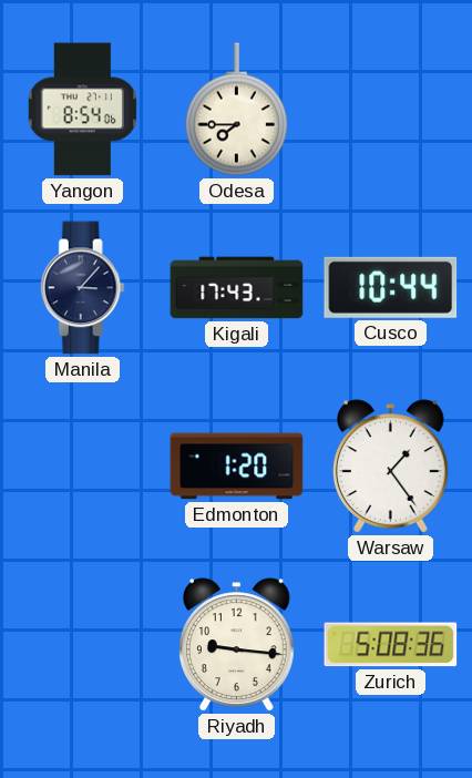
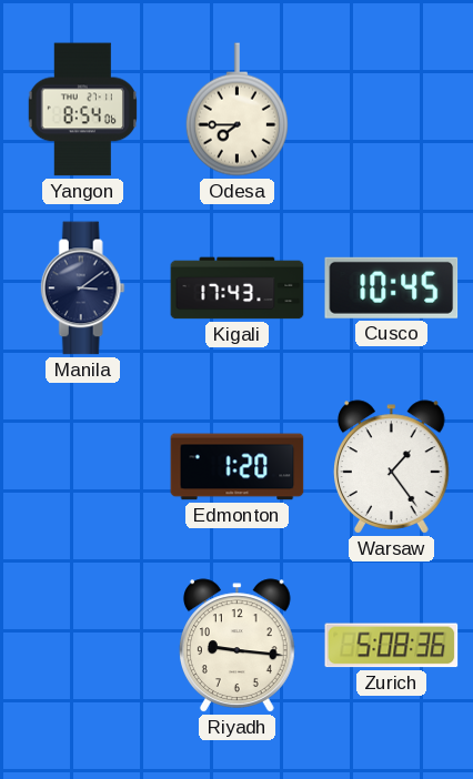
Manila: 3:07 -> 3:09 (82, 289)
Cusco: 10:44 -> 10:45 (392, 287)
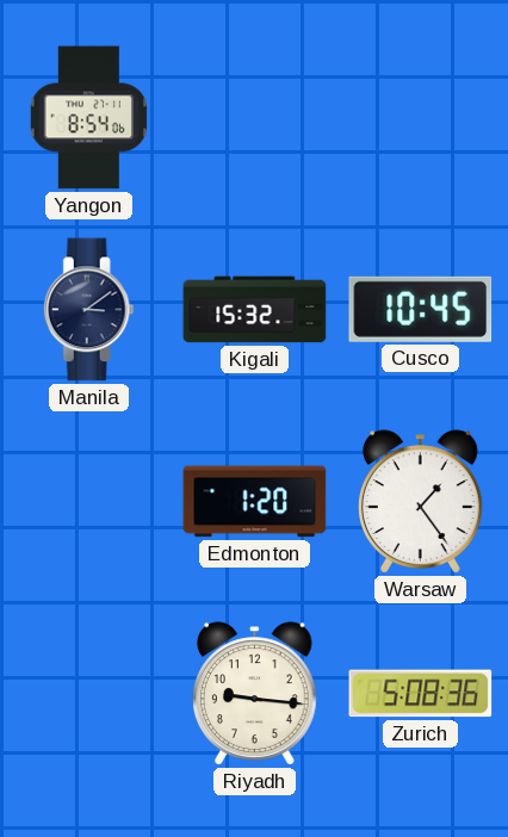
Odesa: 7:45 -> none (236, 110)
Kigali: 17:43 -> 15:32 (255, 310)
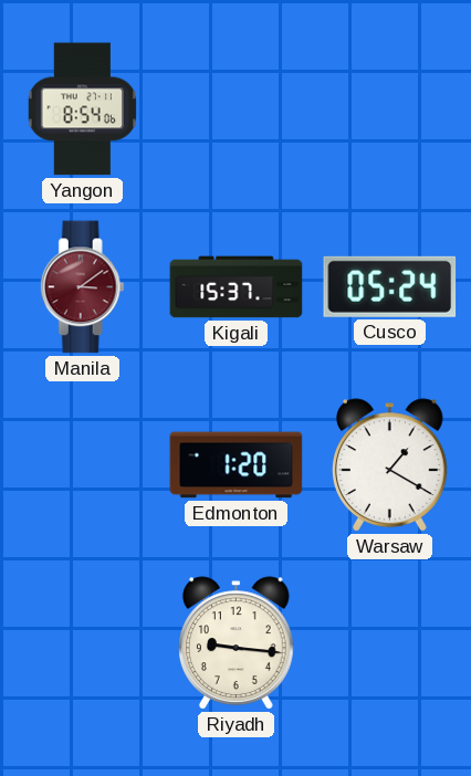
Manila dial: navy -> burgundy (82, 287)
Kigali: 15:32 -> 15:37 (237, 287)
Cusco: 10:45 -> 05:24 (390, 286)
Warsaw: 1:24 -> 1:20 (390, 465)
Zurich: 5:08 -> none (421, 694)
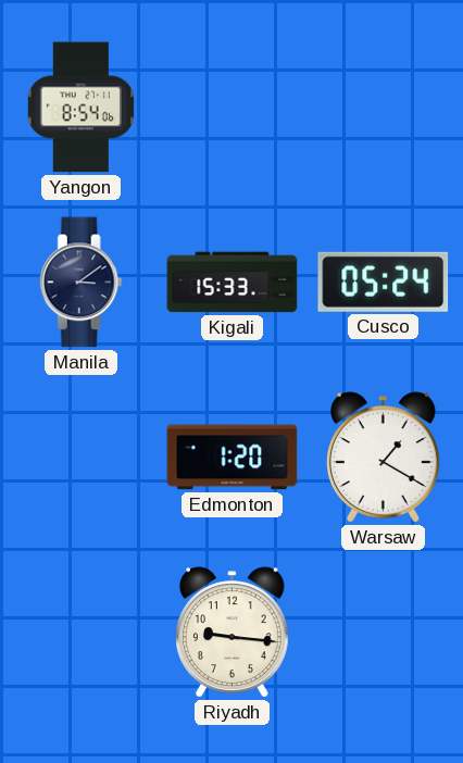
Manila dial: burgundy -> navy (80, 283)
Kigali: 15:37 -> 15:33 (233, 283)
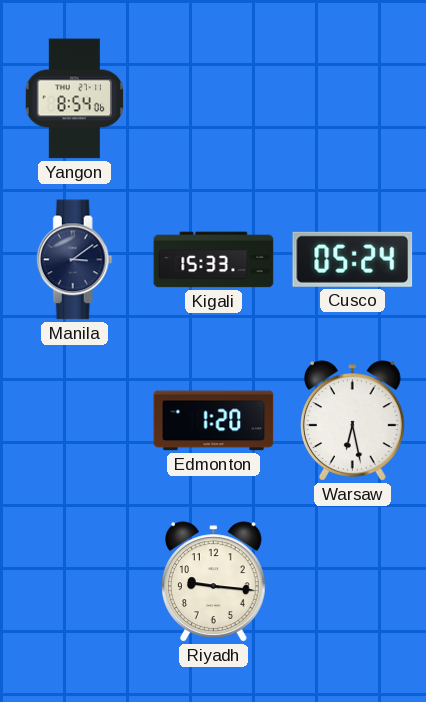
Warsaw: 1:20 -> 6:28 (353, 421)
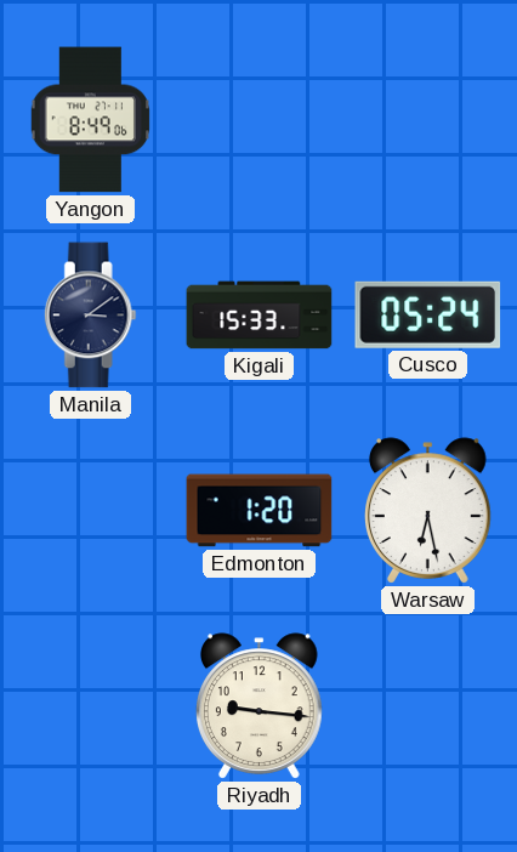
Yangon: 8:54 -> 8:49 (90, 120)
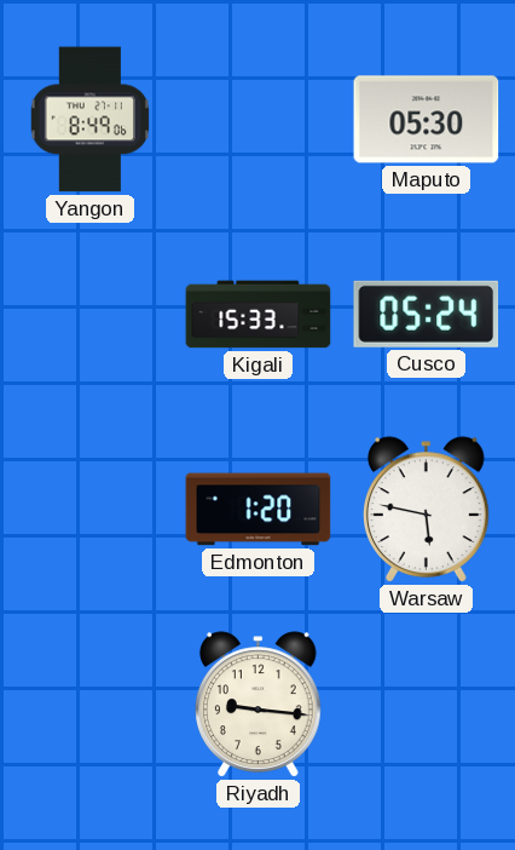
Maputo: none -> 05:30 (427, 120)
Manila: 3:09 -> none (90, 316)
Warsaw: 6:28 -> 5:47 (427, 510)
